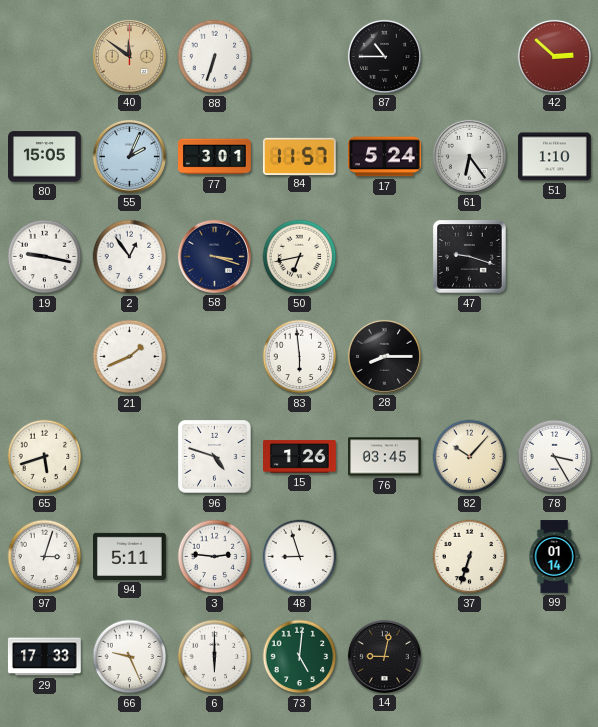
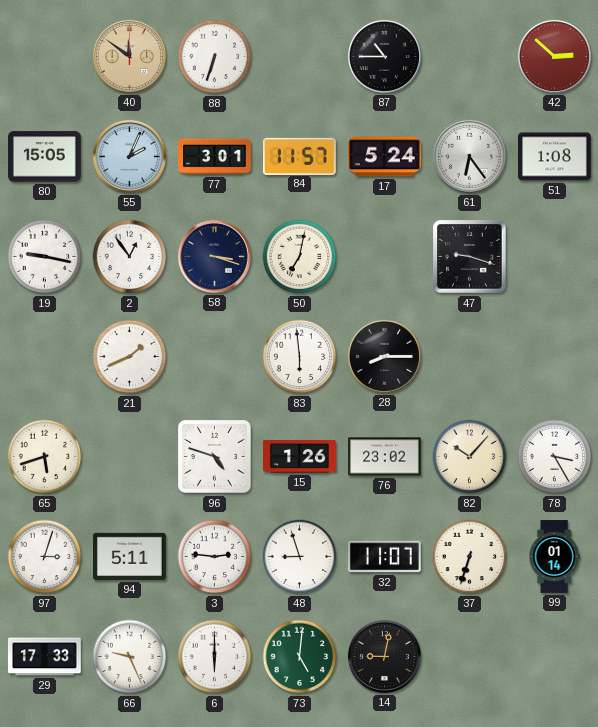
51: 1:10 -> 1:08 (555, 157)
50: 6:43 -> 7:02 (300, 257)
76: 03:45 -> 23:02 (385, 457)
32: none -> 11:07 (384, 557)
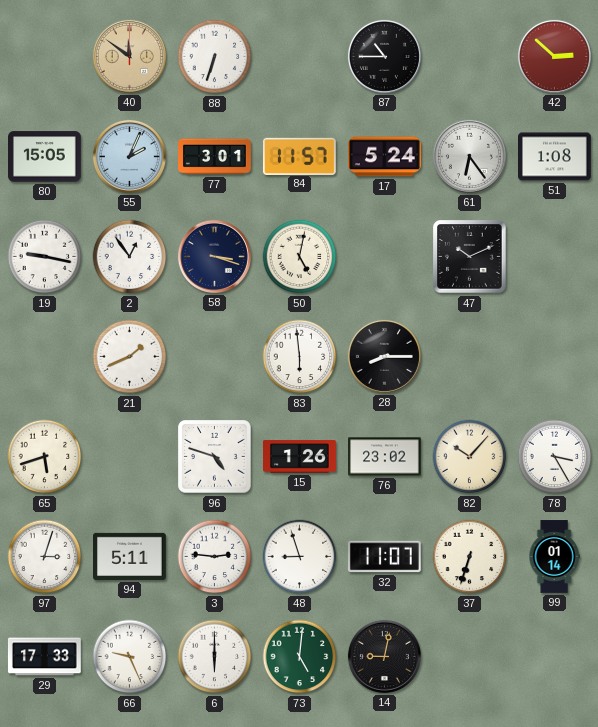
50: 7:02 -> 5:02 (300, 257)
47: 9:18 -> 10:11 (470, 257)
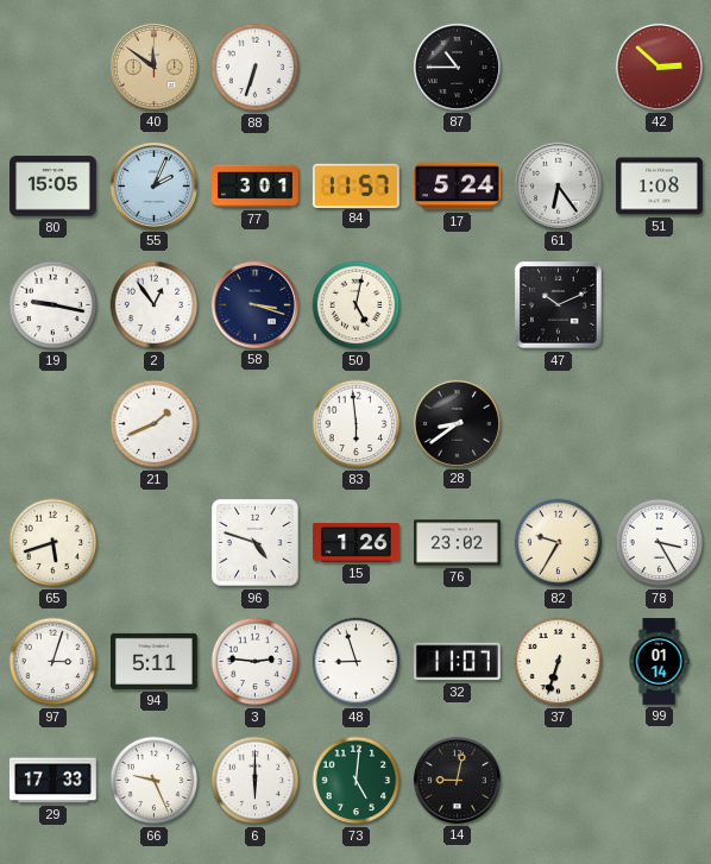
28: 8:15 -> 8:39 (457, 423)
82: 10:07 -> 9:35 (559, 543)
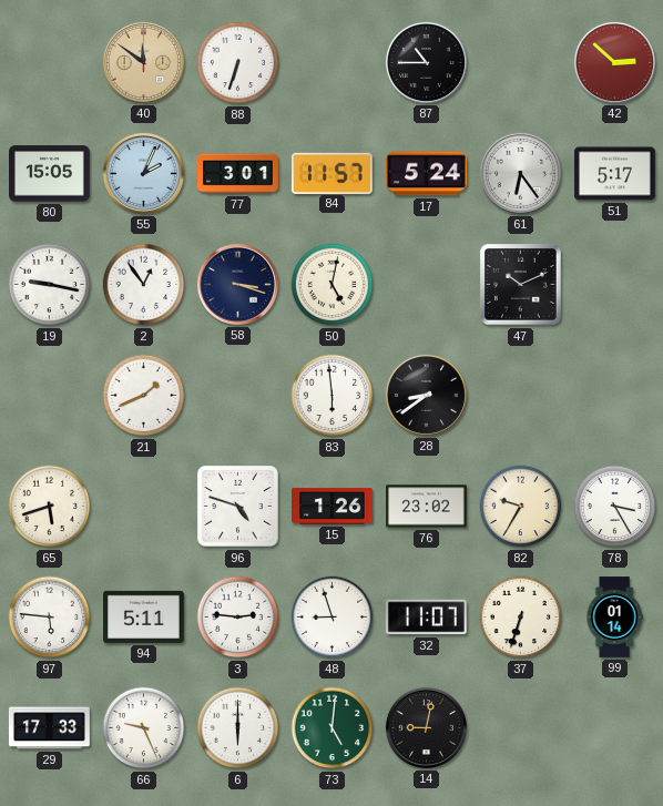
51: 1:08 -> 5:17 (615, 174)
97: 3:03 -> 5:46 (50, 618)
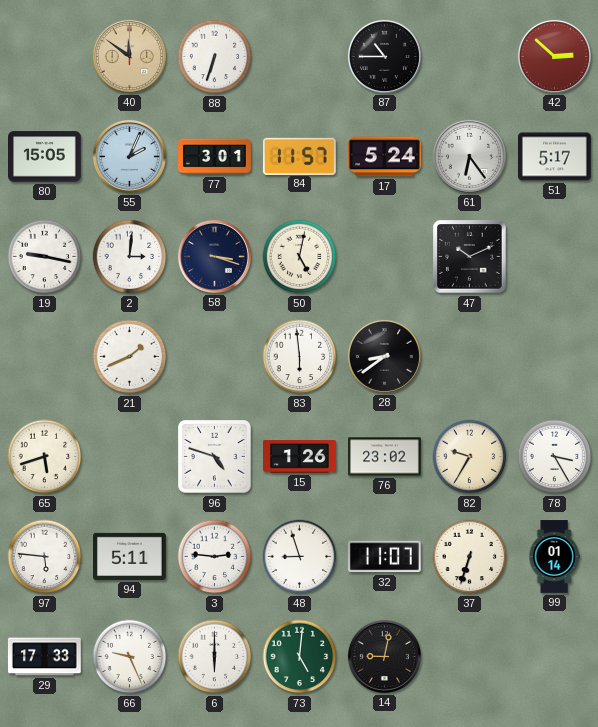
2: 12:54 -> 3:01 (130, 257)
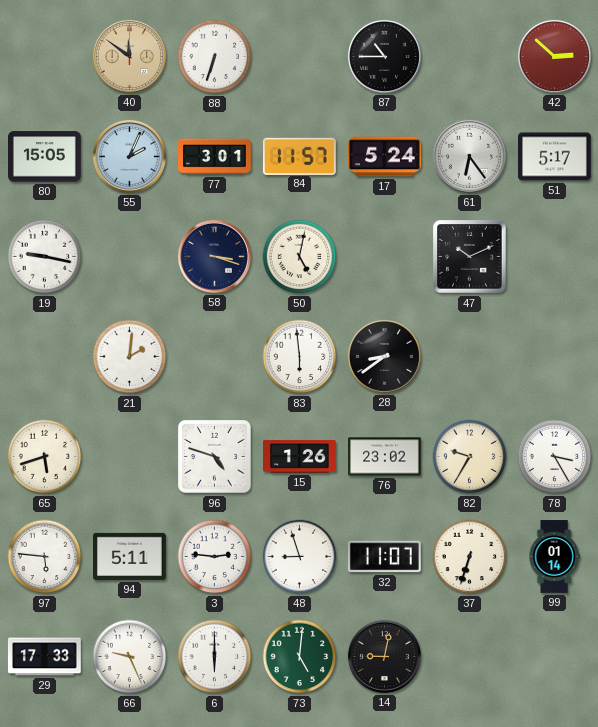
2: 3:01 -> none (130, 257)
21: 1:41 -> 2:01 (130, 357)
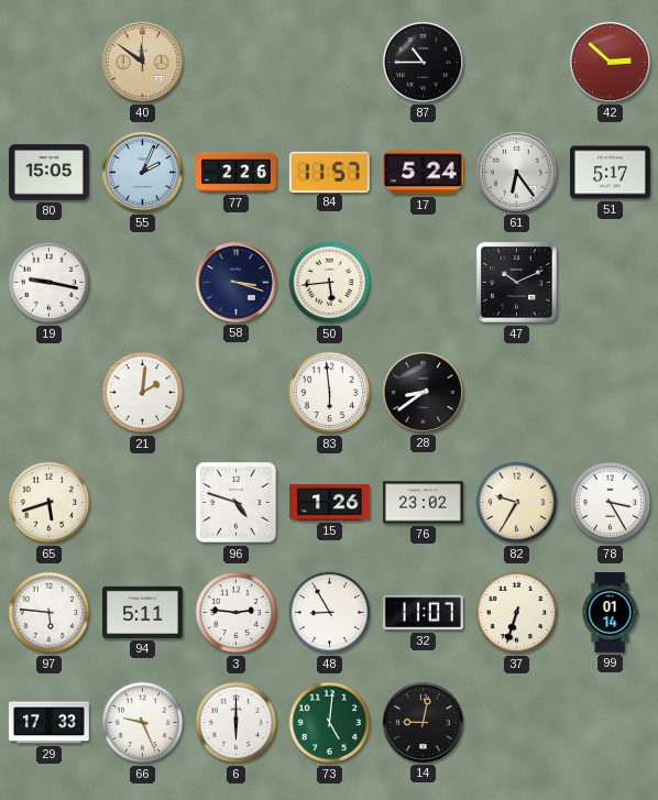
88: 6:33 -> none (215, 57)
77: 3:01 -> 2:26 (237, 173)
50: 5:02 -> 5:44 (330, 283)
48: 8:57 -> 8:55 (330, 613)
